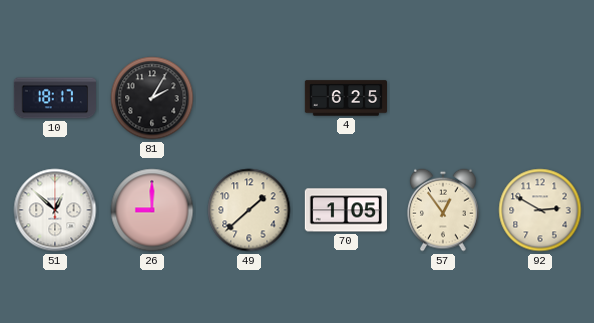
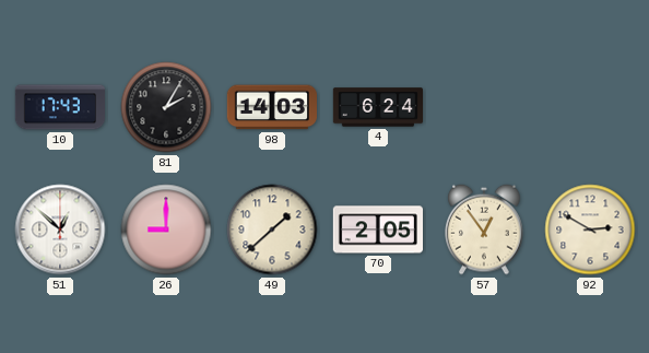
10: 18:17 -> 17:43 (59, 107)
98: none -> 14:03 (271, 107)
4: 6:25 -> 6:24 (377, 107)
70: 1:05 -> 2:05 (377, 230)
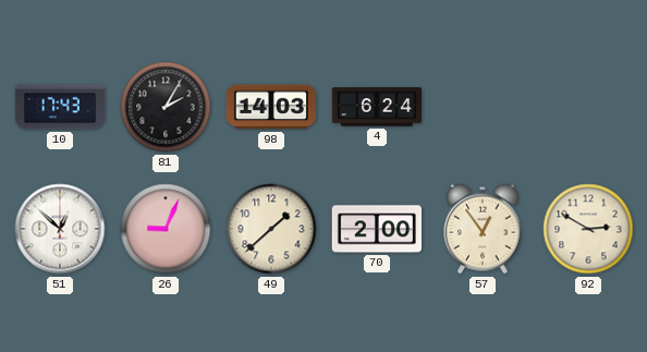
26: 9:00 -> 9:04 (166, 229)
70: 2:05 -> 2:00 (376, 229)
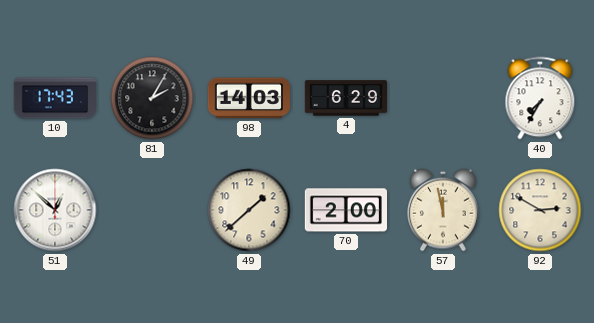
4: 6:24 -> 6:29 (345, 98)
40: none -> 7:35 (540, 98)
26: 9:04 -> none (166, 229)
57: 12:54 -> 11:58 (443, 210)
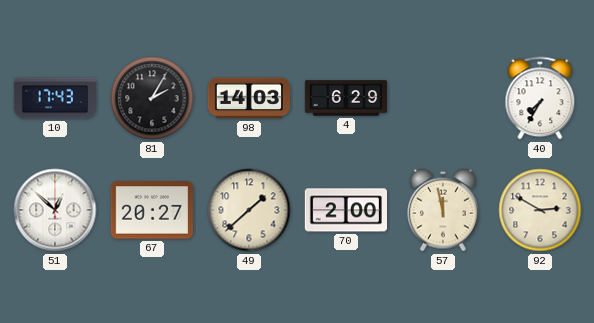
67: none -> 20:27 (151, 210)
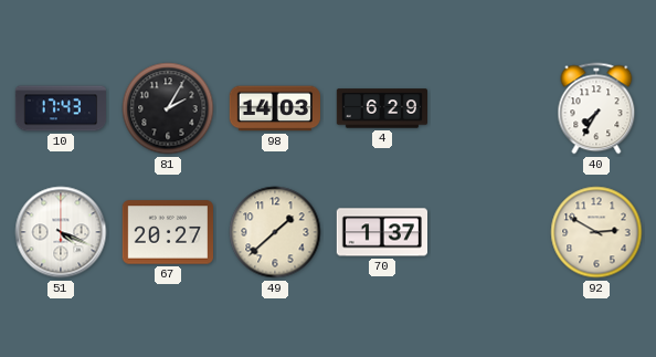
51: 12:52 -> 4:19 (61, 232)
70: 2:00 -> 1:37 (381, 232)
57: 11:58 -> none (443, 210)
